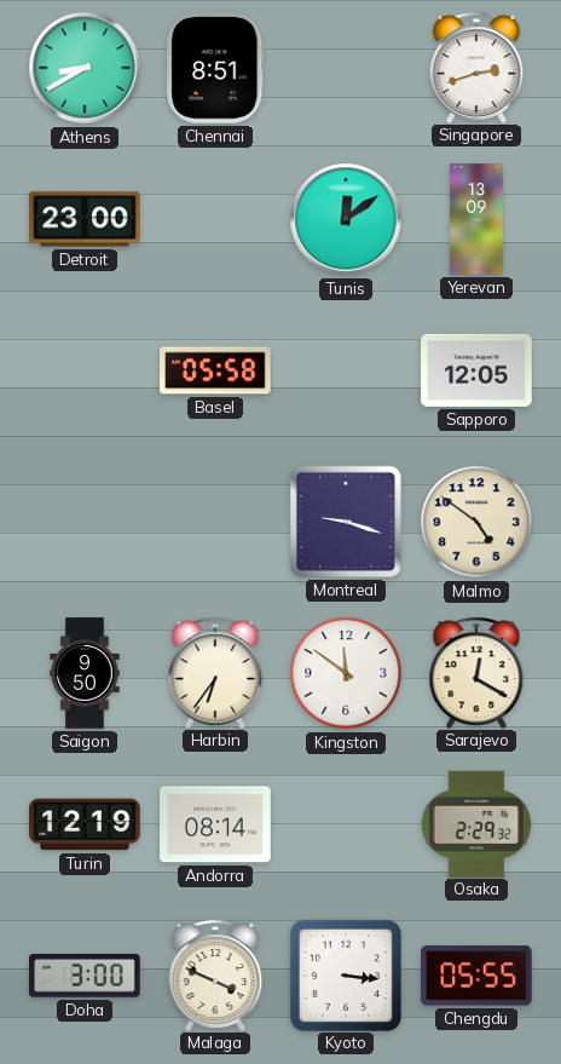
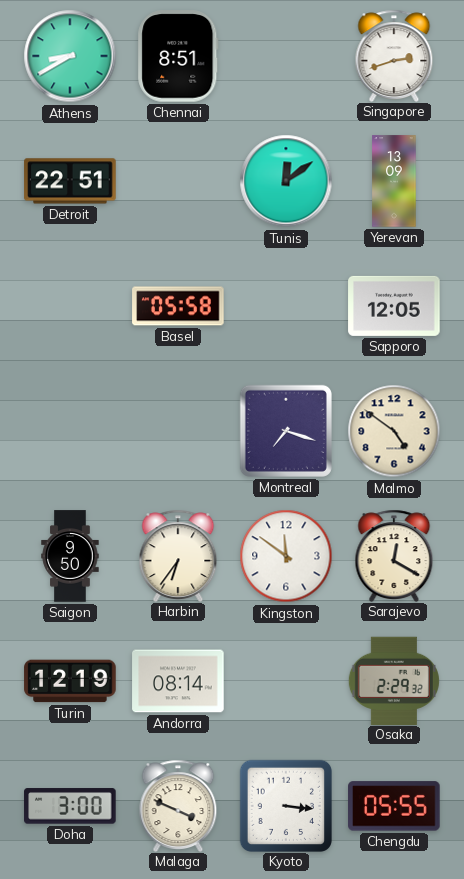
Detroit: 23:00 -> 22:51 (70, 181)
Montreal: 9:18 -> 7:18 (286, 431)
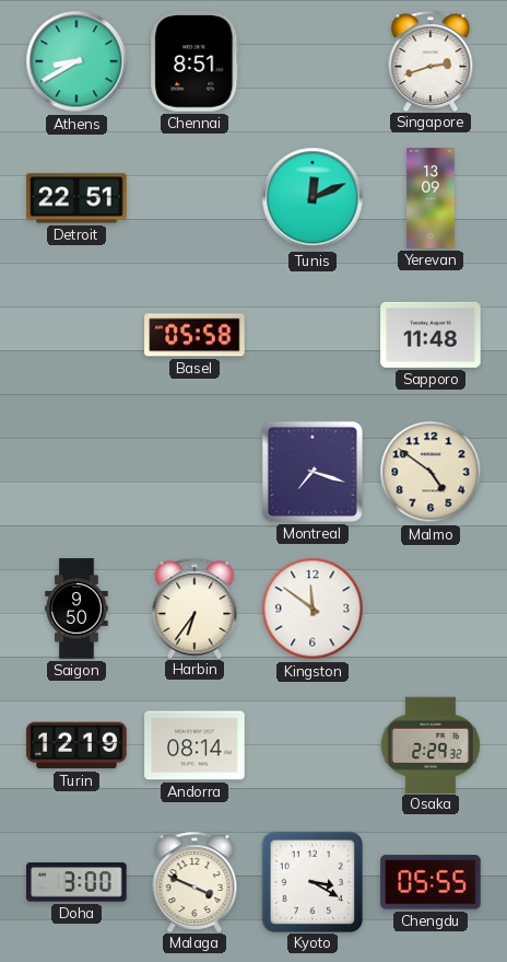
Tunis: 12:09 -> 12:11 (313, 198)
Sapporo: 12:05 -> 11:48 (431, 335)
Sarajevo: 12:20 -> none (394, 555)
Kyoto: 3:16 -> 3:20 (311, 881)
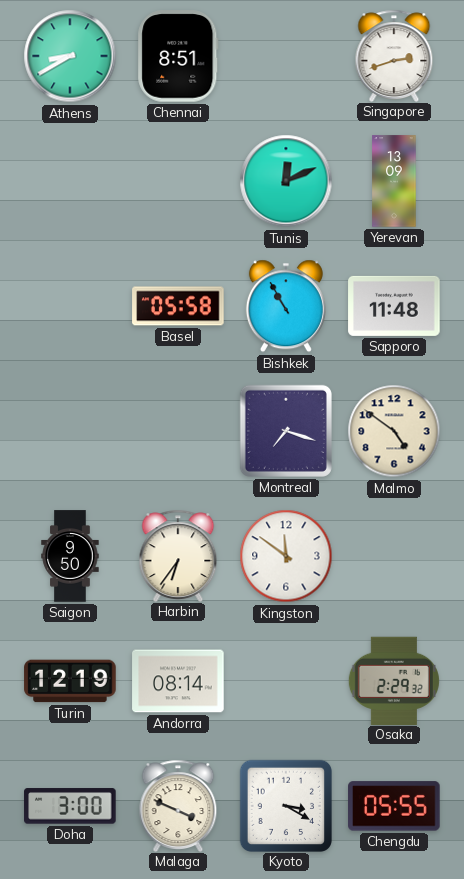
Detroit: 22:51 -> none (76, 198)
Bishkek: none -> 10:55 (286, 306)
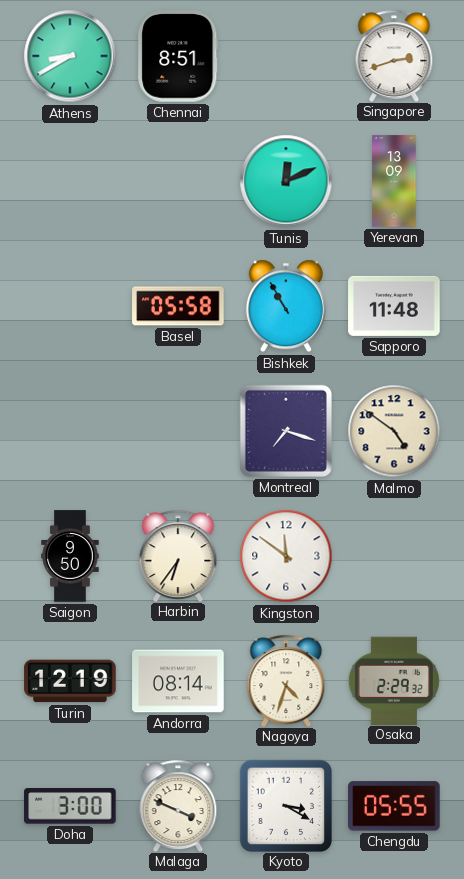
Nagoya: none -> 4:33 (286, 680)
